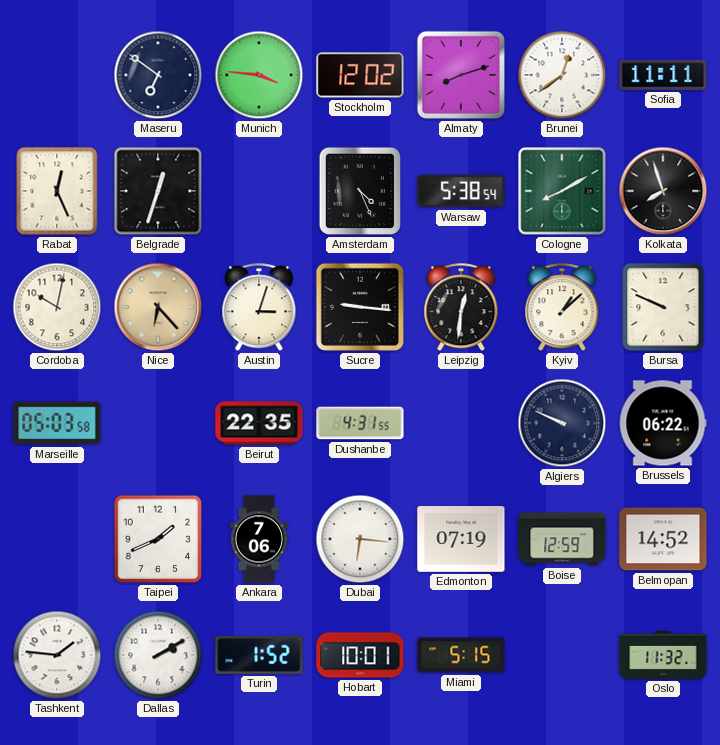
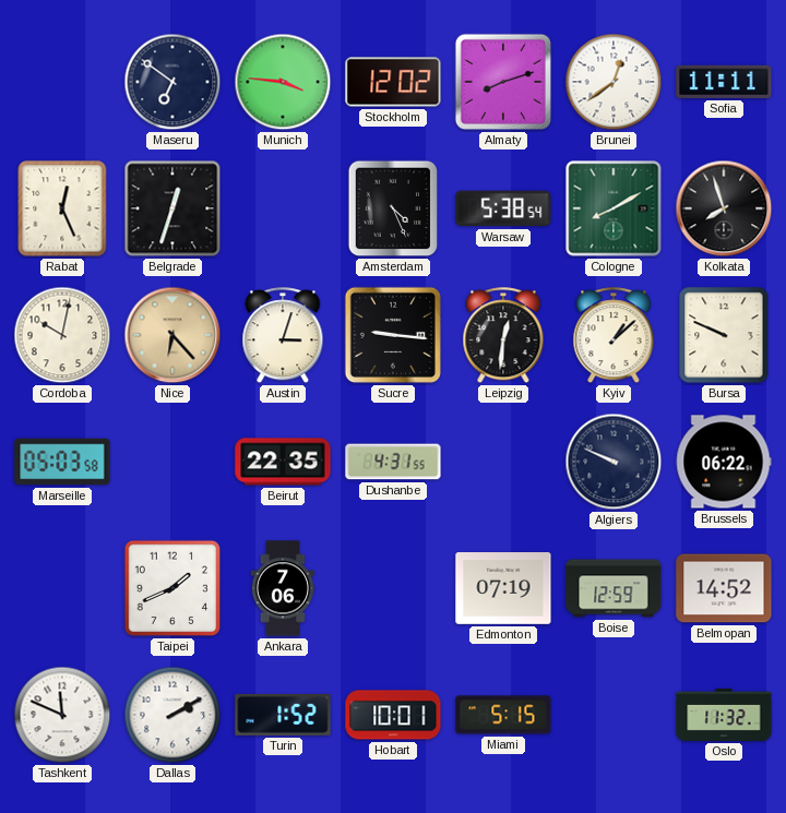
Dubai: 6:16 -> none (360, 539)
Tashkent: 1:46 -> 11:49 (62, 715)
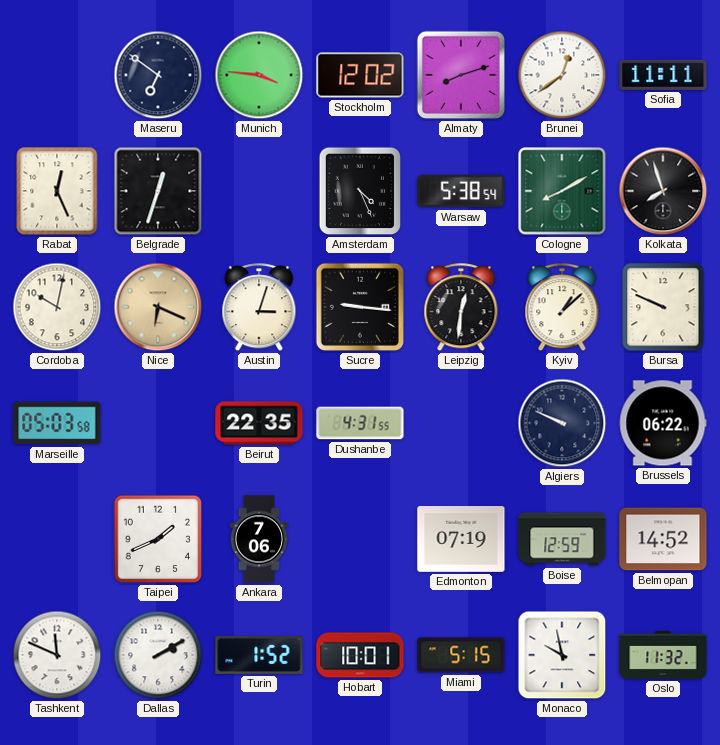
Nice: 6:23 -> 6:19 (158, 307)
Monaco: none -> 9:58 (562, 655)
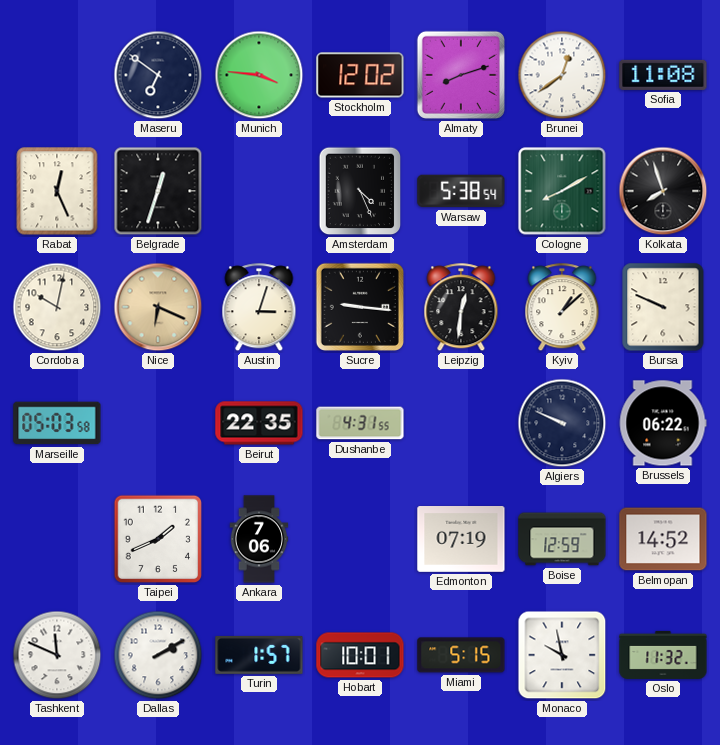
Sofia: 11:11 -> 11:08 (663, 75)
Turin: 1:52 -> 1:57 (259, 655)
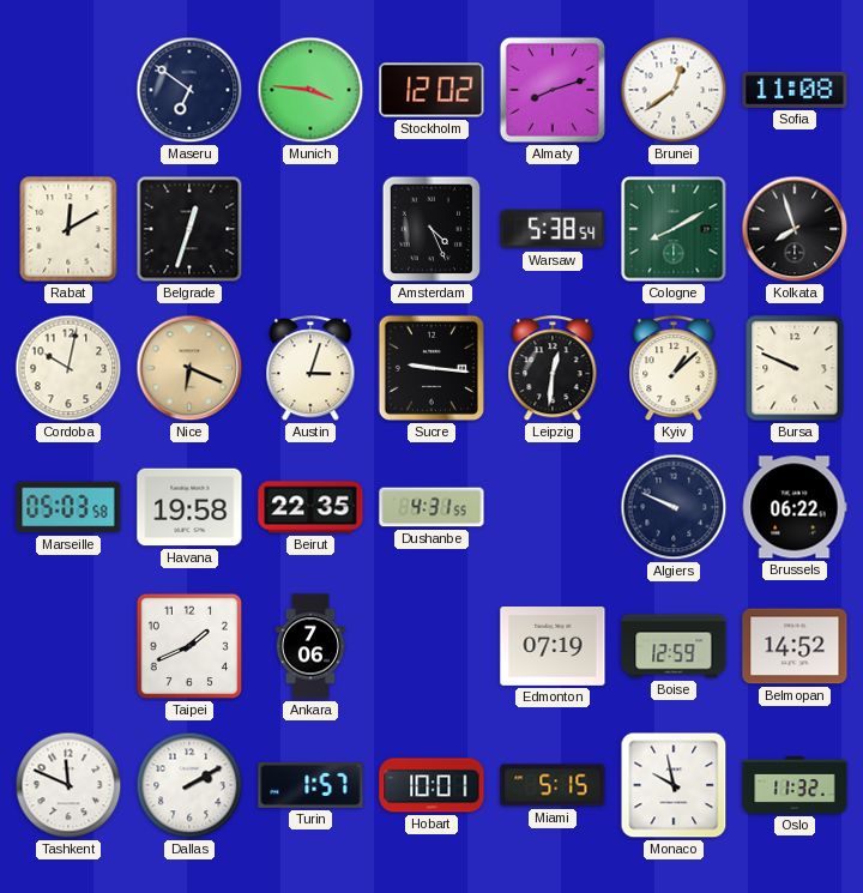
Rabat: 12:26 -> 12:10 (68, 229)
Havana: none -> 19:58 (189, 507)
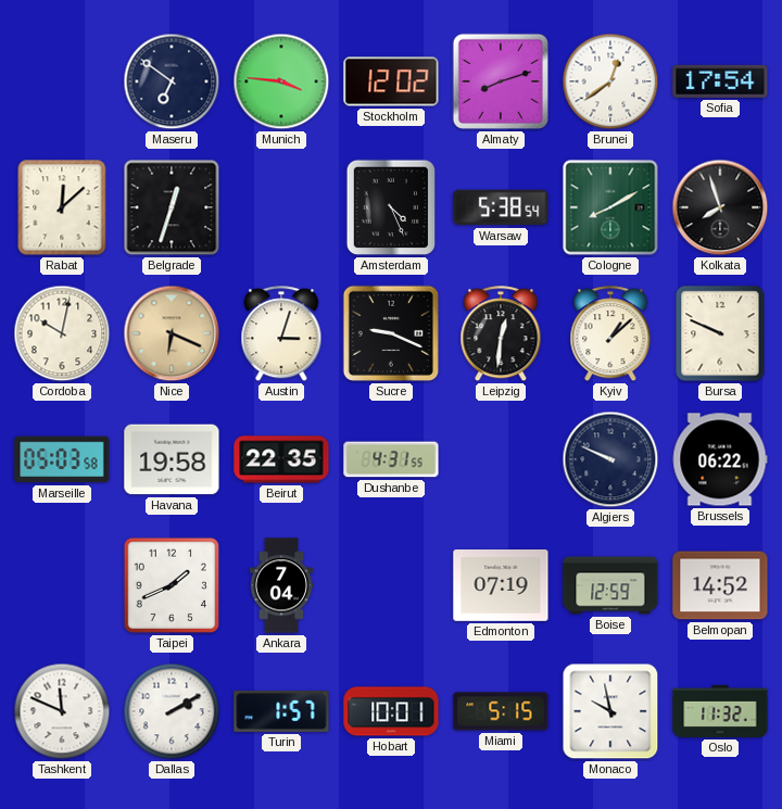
Sofia: 11:08 -> 17:54 (720, 81)
Rabat: 12:10 -> 12:08 (62, 207)
Sucre: 9:16 -> 9:19 (391, 333)
Ankara: 7:06 -> 7:04 (281, 585)
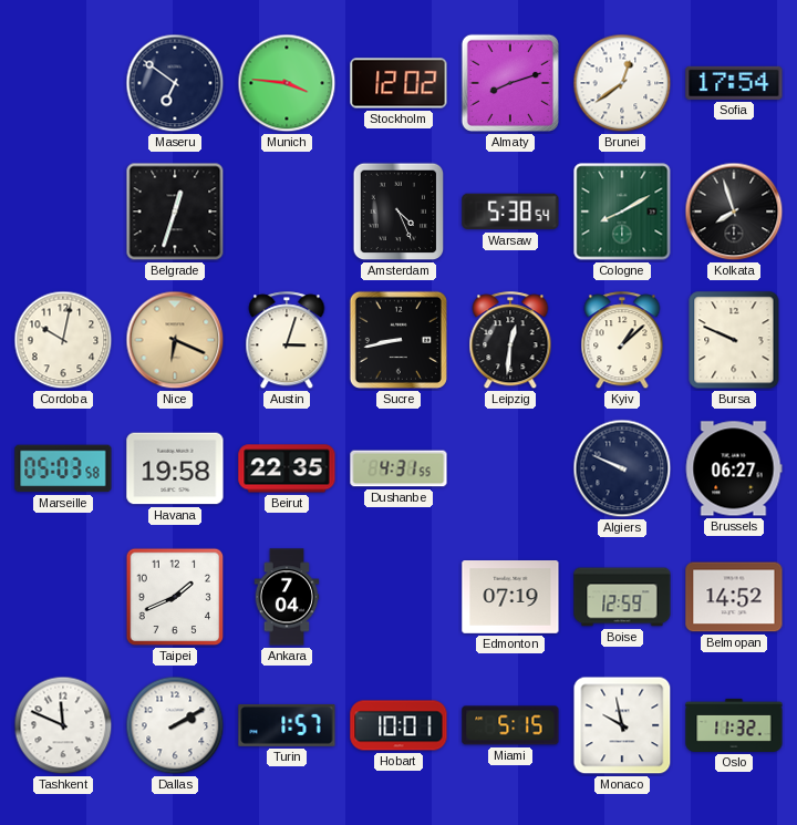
Rabat: 12:08 -> none (62, 207)
Sucre: 9:19 -> 8:43 (398, 340)
Brussels: 06:22 -> 06:27 (734, 468)
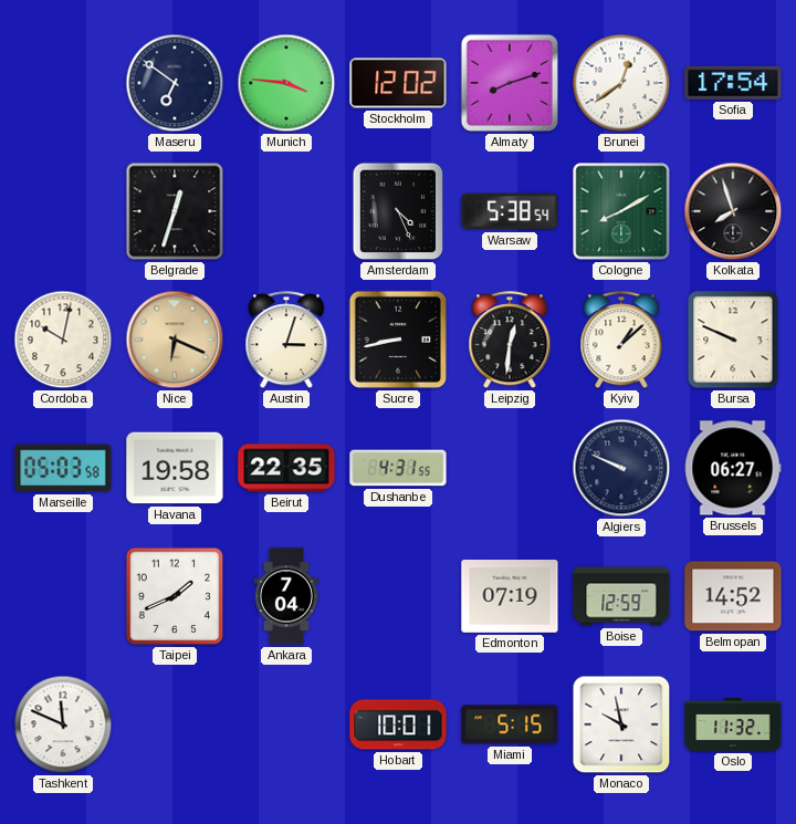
Dallas: 2:10 -> none (175, 725)
Turin: 1:57 -> none (287, 725)
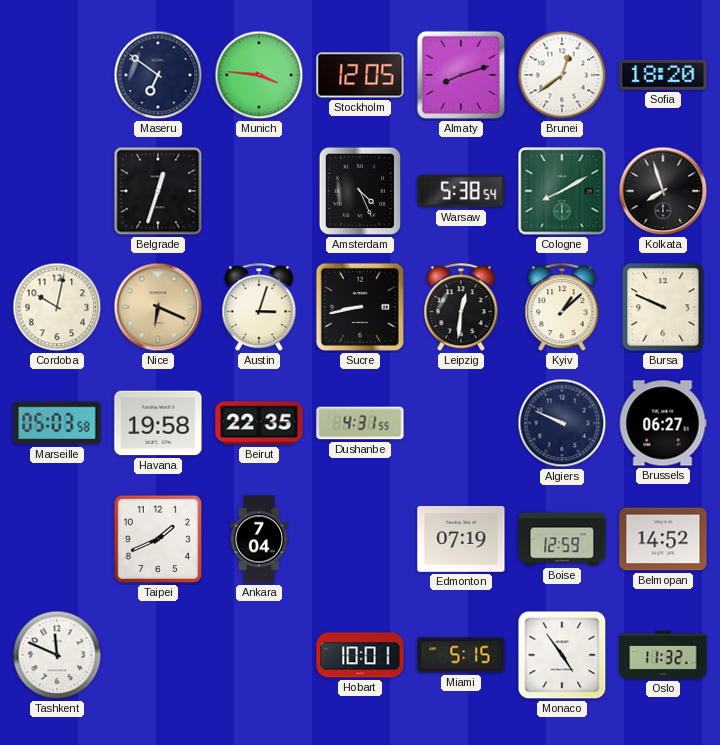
Stockholm: 12:02 -> 12:05 (360, 75)
Sofia: 17:54 -> 18:20 (663, 75)
Monaco: 9:58 -> 4:54 (562, 655)
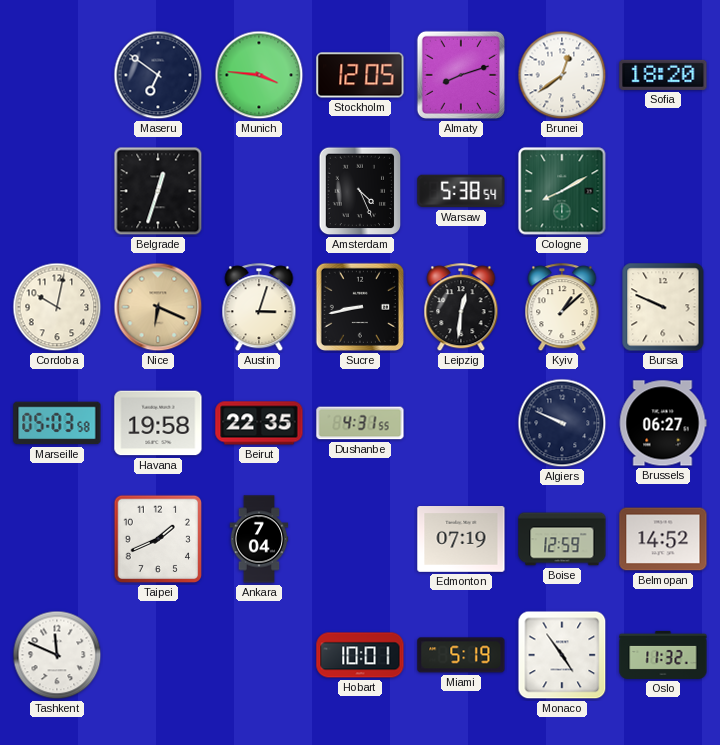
Kolkata: 7:57 -> none (663, 191)
Miami: 5:15 -> 5:19 (461, 655)
